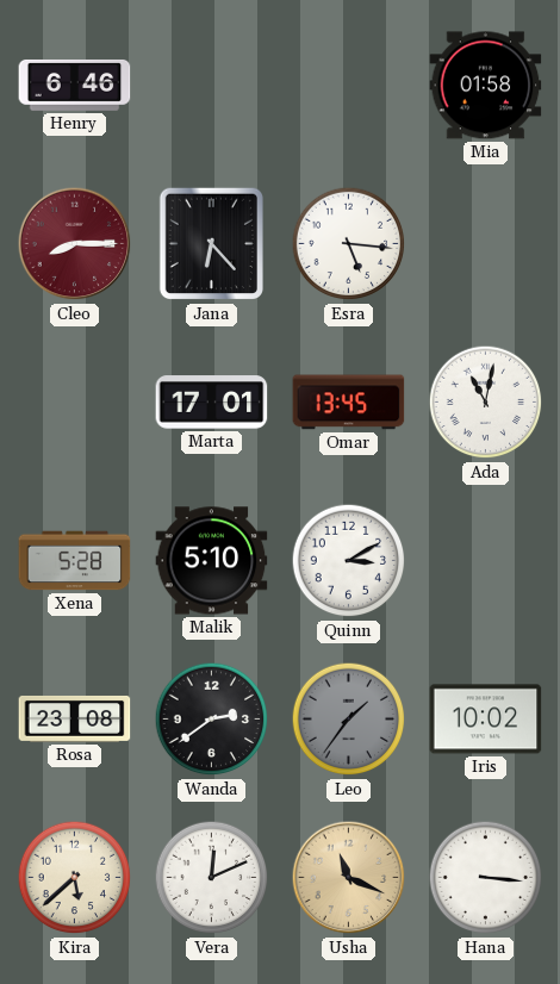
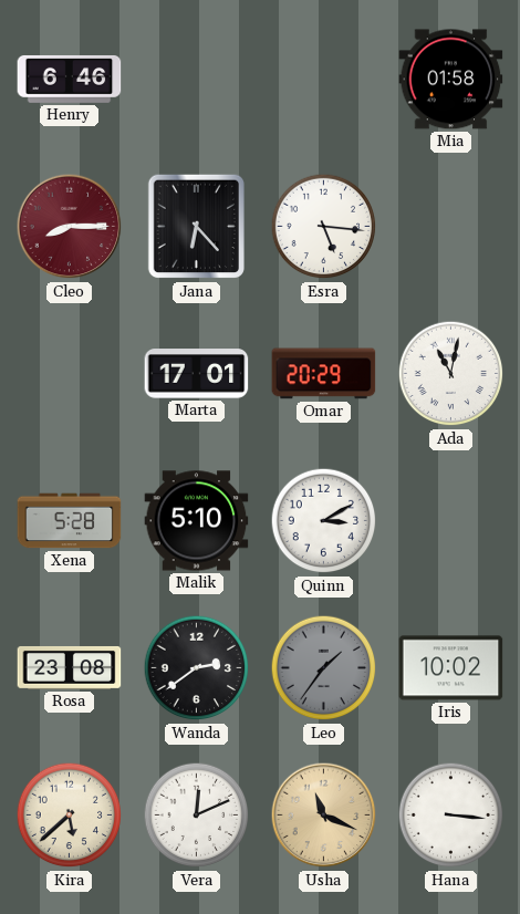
Omar: 13:45 -> 20:29 (324, 374)
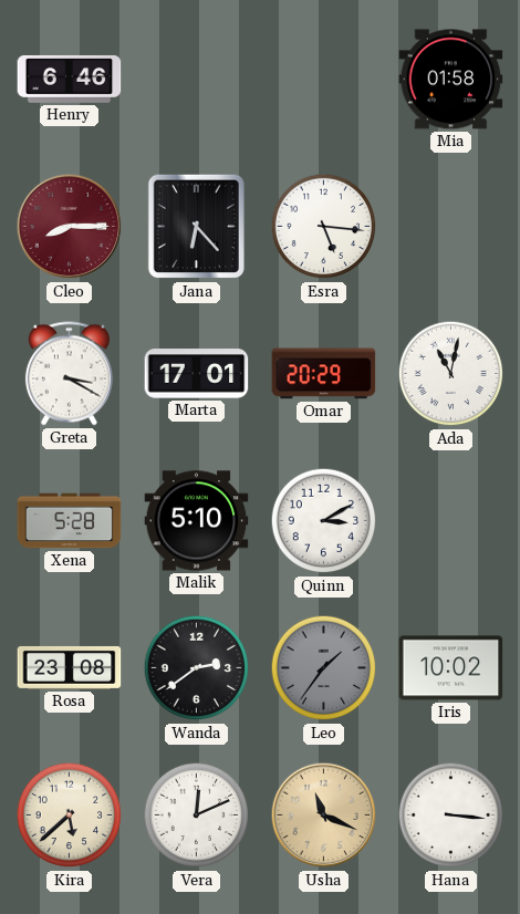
Greta: none -> 3:20 (69, 374)
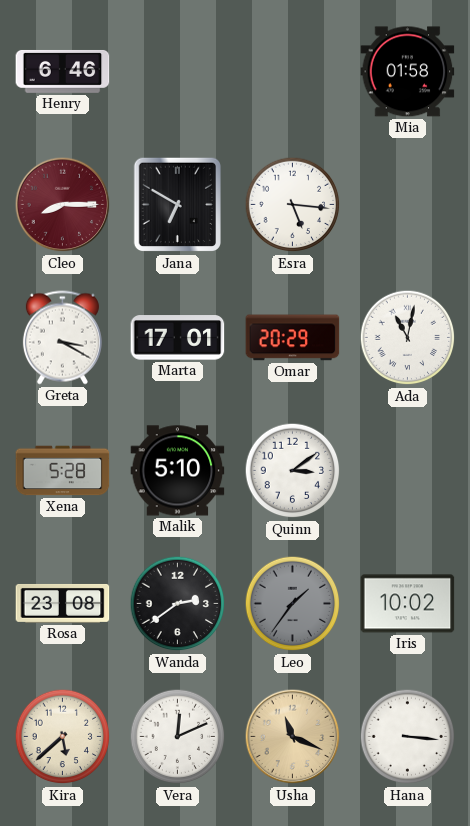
Jana: 6:23 -> 6:50 (177, 205)
Quinn: 3:10 -> 3:09 (293, 471)
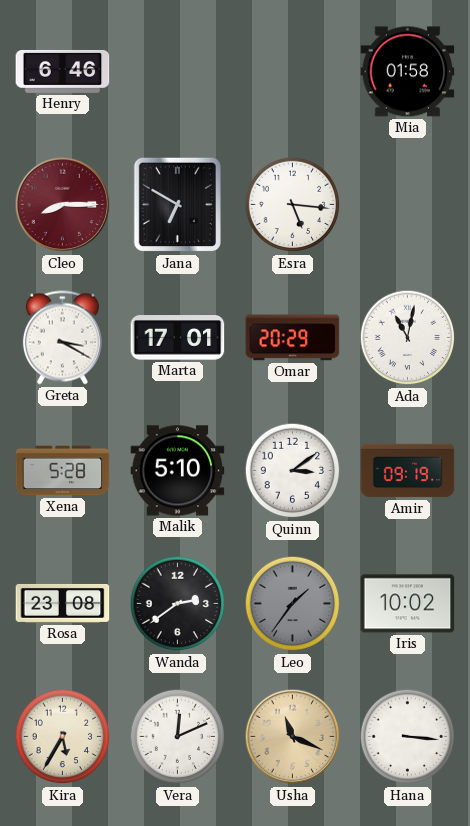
Amir: none -> 09:19 (408, 471)
Kira: 5:38 -> 5:35 (63, 737)
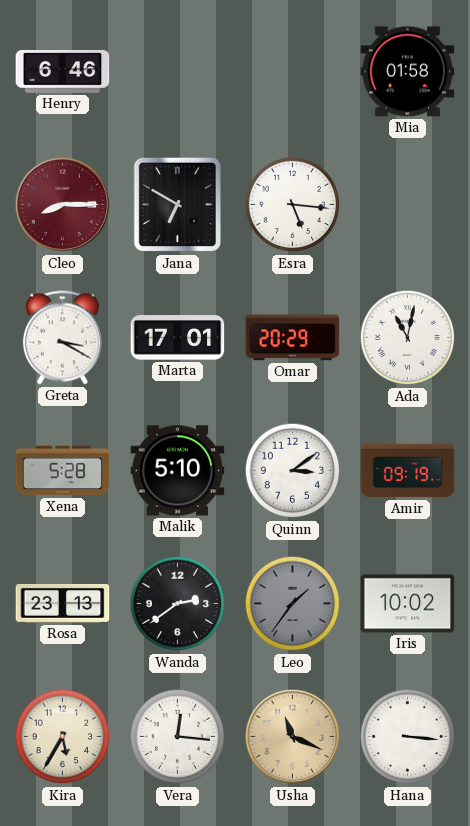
Rosa: 23:08 -> 23:13 (63, 603)
Vera: 12:11 -> 12:16 (178, 737)
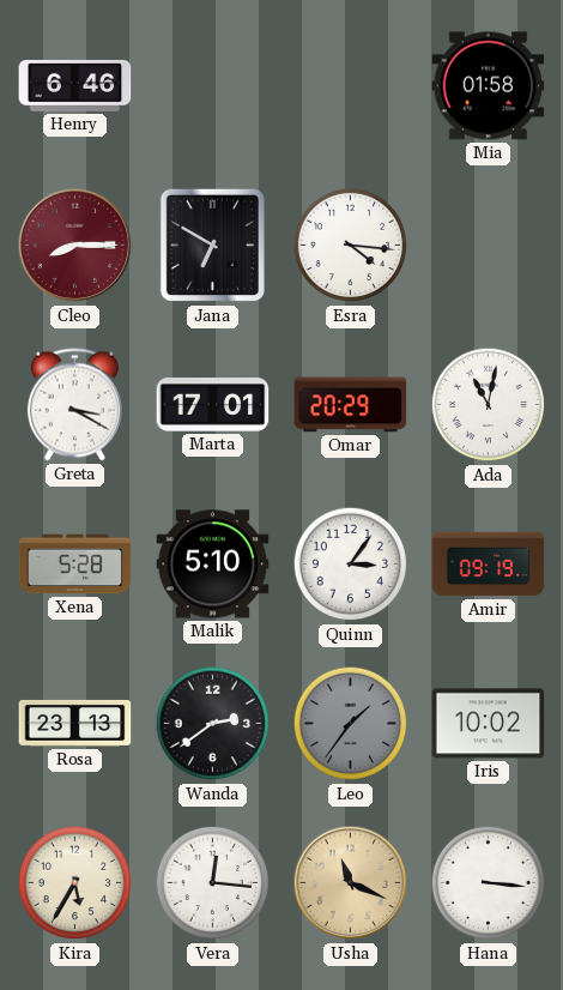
Esra: 5:16 -> 4:16 (351, 246)
Quinn: 3:09 -> 3:06 (351, 565)
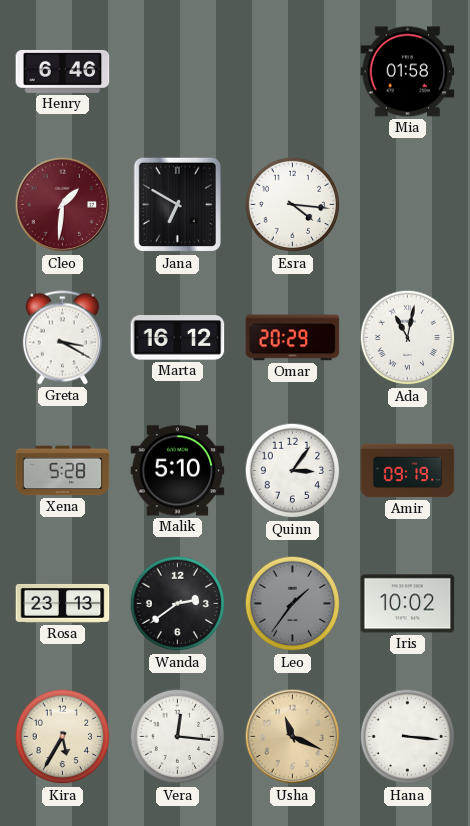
Cleo: 8:15 -> 1:31 (63, 205)
Marta: 17:01 -> 16:12 (178, 338)
